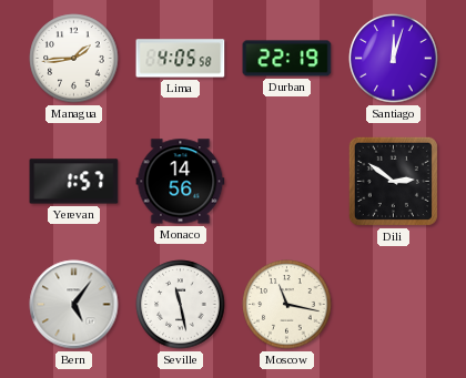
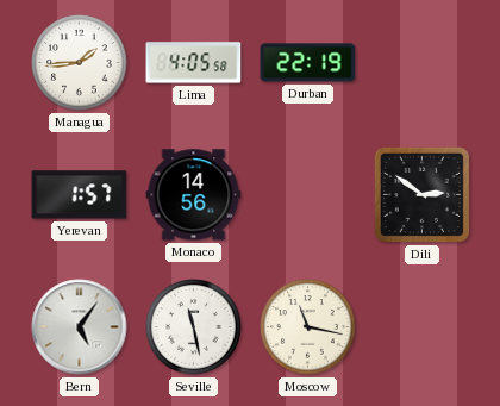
Santiago: 12:03 -> none (394, 59)
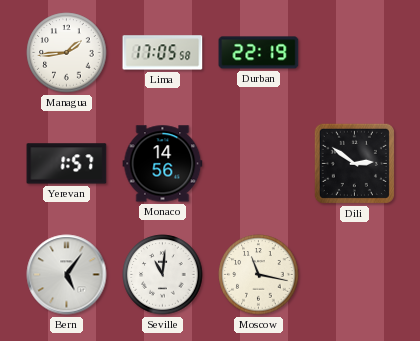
Lima: 4:05 -> 17:05 (163, 53)
Seville: 11:28 -> 11:01 (163, 275)
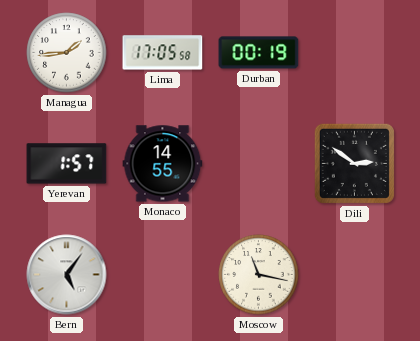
Durban: 22:19 -> 00:19 (259, 53)
Monaco: 14:56 -> 14:55 (163, 164)
Seville: 11:01 -> none (163, 275)
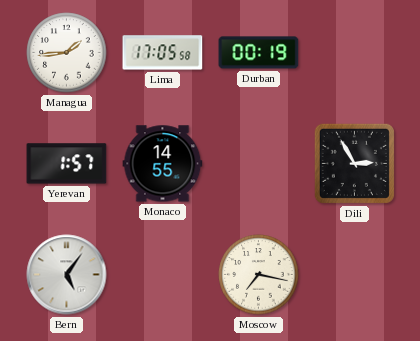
Dili: 2:51 -> 2:55 (354, 163)
Moscow: 11:17 -> 7:17 (259, 275)
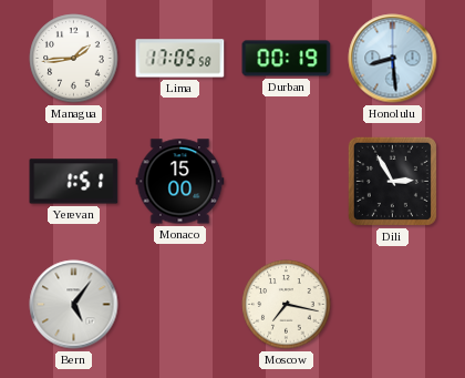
Honolulu: none -> 8:29 (393, 59)
Yerevan: 1:57 -> 1:51 (74, 182)
Monaco: 14:55 -> 15:00 (180, 182)
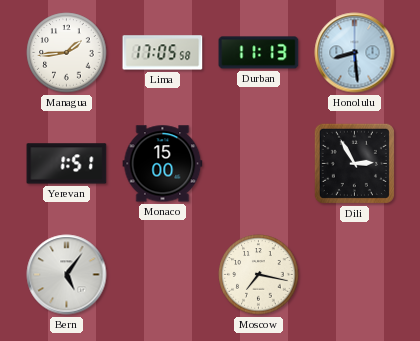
Durban: 00:19 -> 11:13 (259, 53)
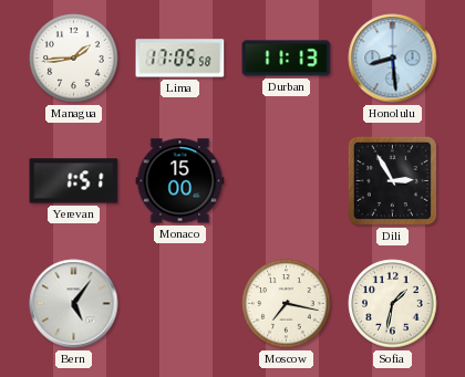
Sofia: none -> 1:32 (393, 304)
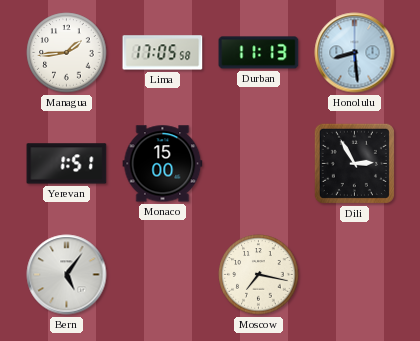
Sofia: 1:32 -> none (393, 304)
